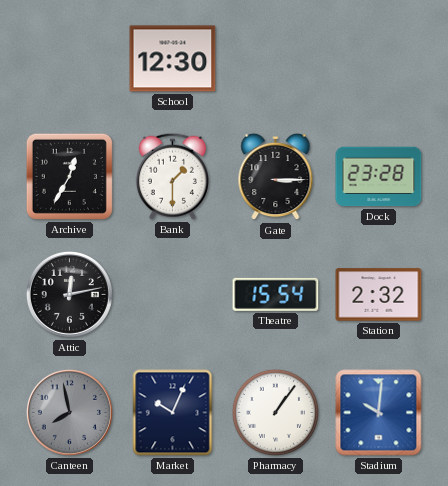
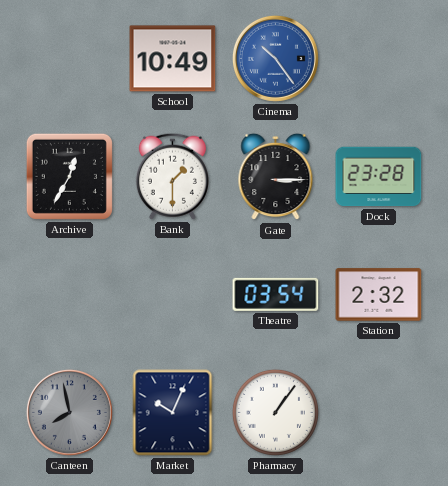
School: 12:30 -> 10:49 (173, 59)
Cinema: none -> 10:24 (275, 58)
Attic: 12:13 -> none (69, 294)
Theatre: 15:54 -> 03:54 (276, 294)
Stadium: 10:01 -> none (379, 413)
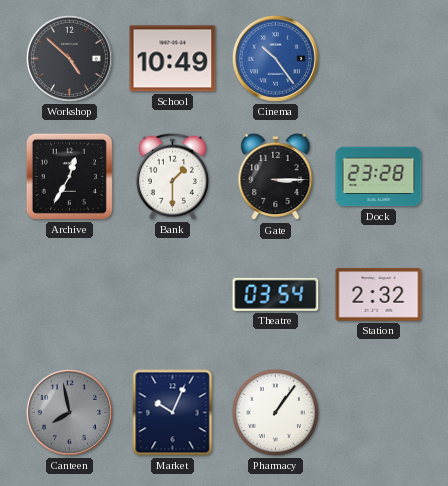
Workshop: none -> 4:52 (69, 58)
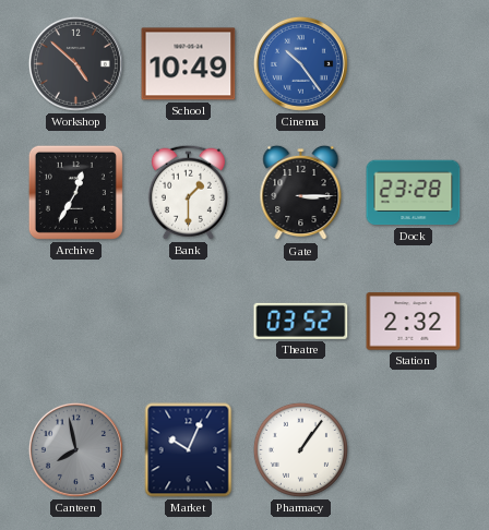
Theatre: 03:54 -> 03:52 (301, 321)
